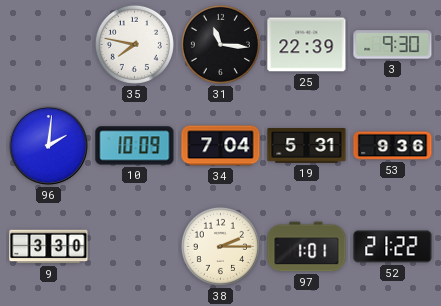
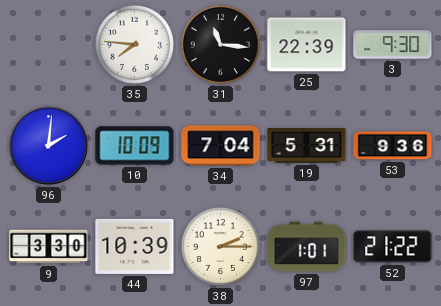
35: 7:47 -> 7:46 (134, 44)
44: none -> 10:39 (135, 246)
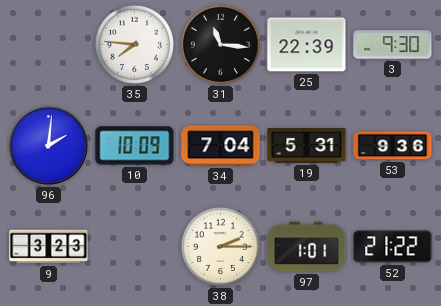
9: 3:30 -> 3:23 (49, 247)
44: 10:39 -> none (135, 246)
